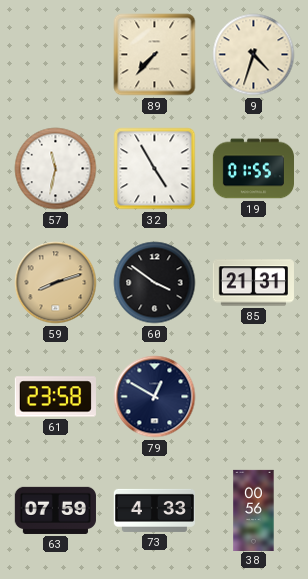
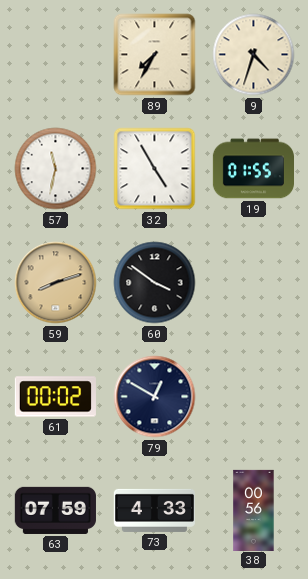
89: 7:37 -> 7:35 (155, 55)
85: 21:31 -> none (253, 283)
61: 23:58 -> 00:02 (55, 397)
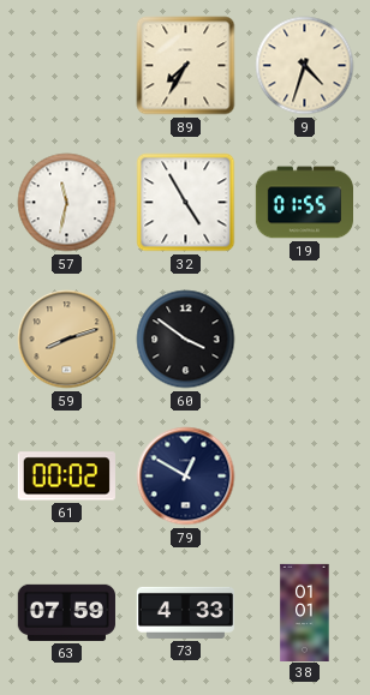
38: 00:56 -> 01:01 (305, 612)
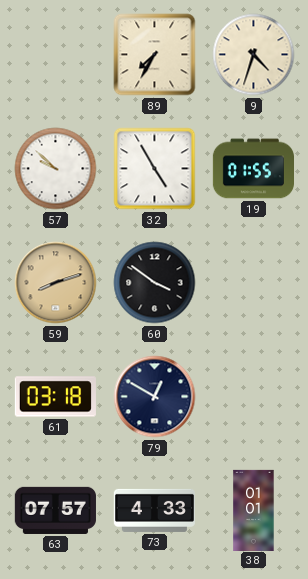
57: 11:32 -> 9:52 (56, 169)
61: 00:02 -> 03:18 (55, 397)
63: 07:59 -> 07:57 (55, 510)
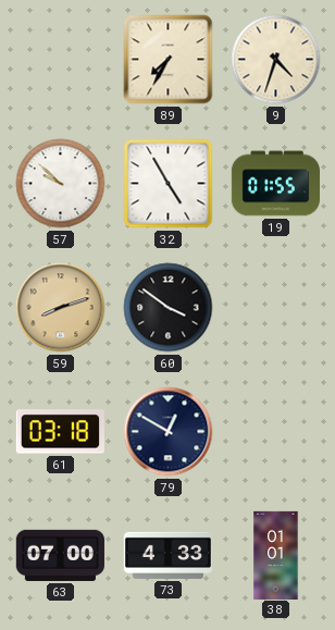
63: 07:57 -> 07:00 (60, 555)
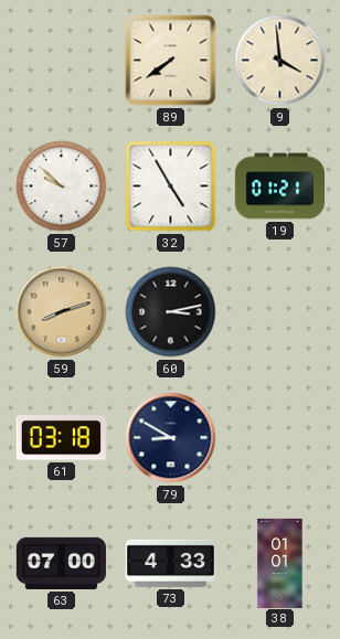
89: 7:35 -> 7:39 (171, 61)
9: 4:33 -> 3:59 (280, 61)
19: 01:55 -> 01:21 (279, 187)
60: 3:51 -> 3:13 (171, 312)
79: 12:50 -> 8:50 (171, 438)
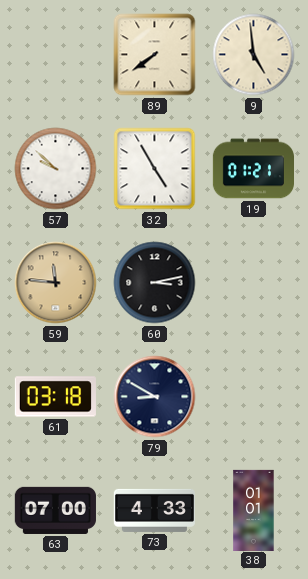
9: 3:59 -> 4:59 (254, 55)
59: 8:12 -> 11:46 (56, 283)
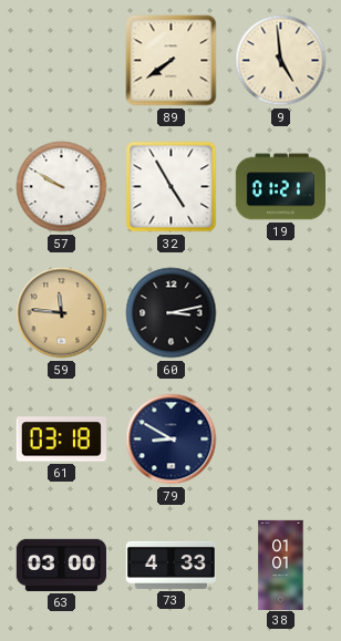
57: 9:52 -> 9:50 (62, 187)
63: 07:00 -> 03:00 (61, 565)
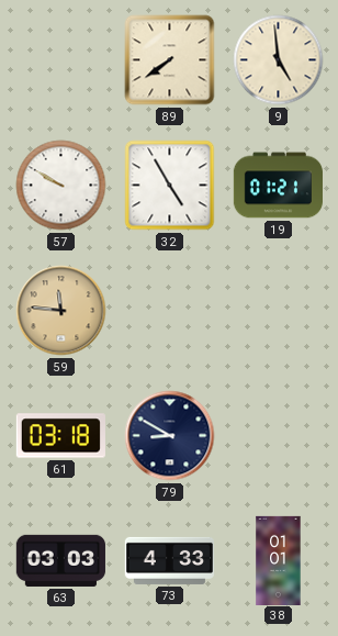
60: 3:13 -> none (172, 313)
63: 03:00 -> 03:03 (60, 560)
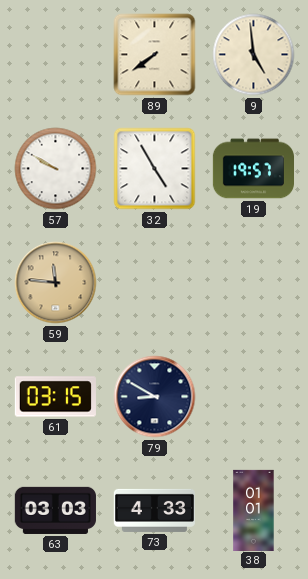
19: 01:21 -> 19:57 (253, 169)
61: 03:18 -> 03:15 (55, 397)
